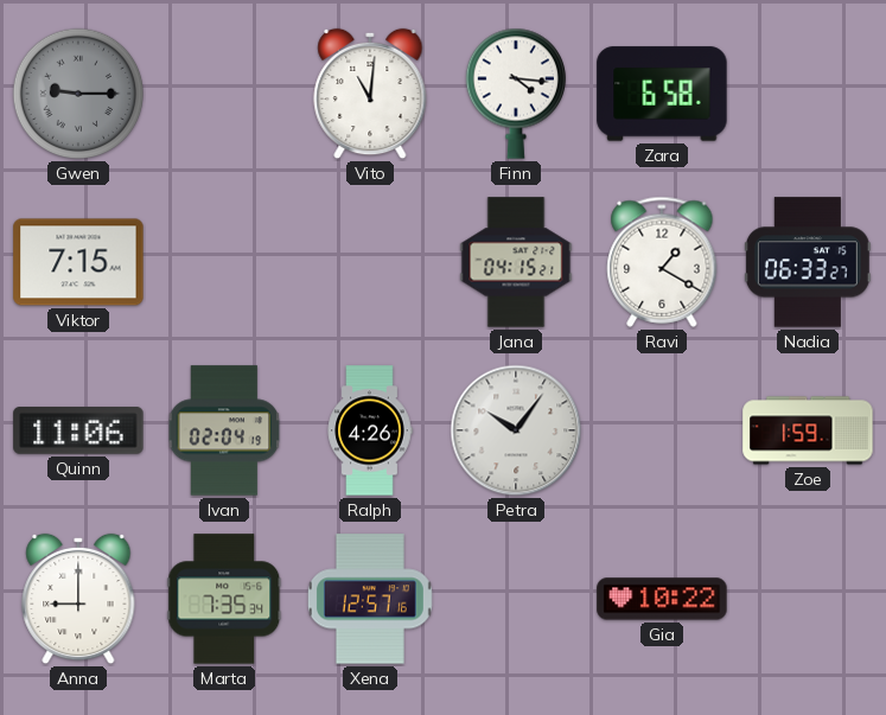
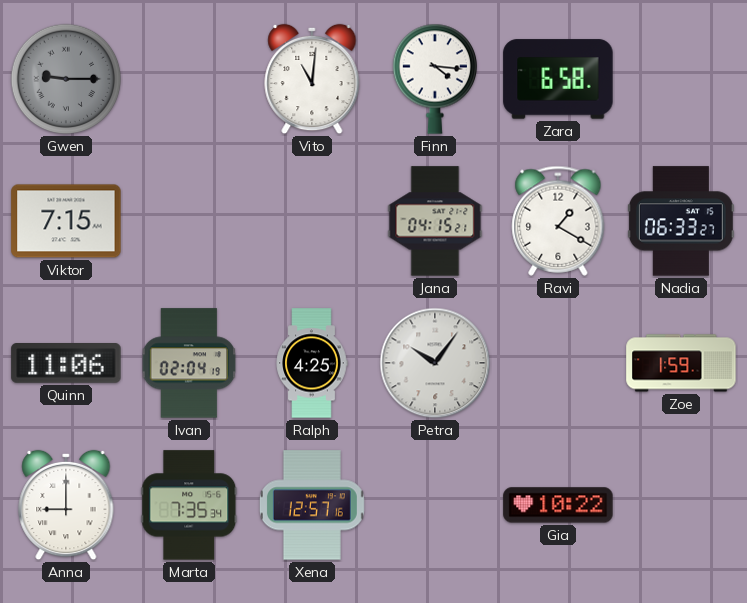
Ralph: 4:26 -> 4:25 (312, 363)
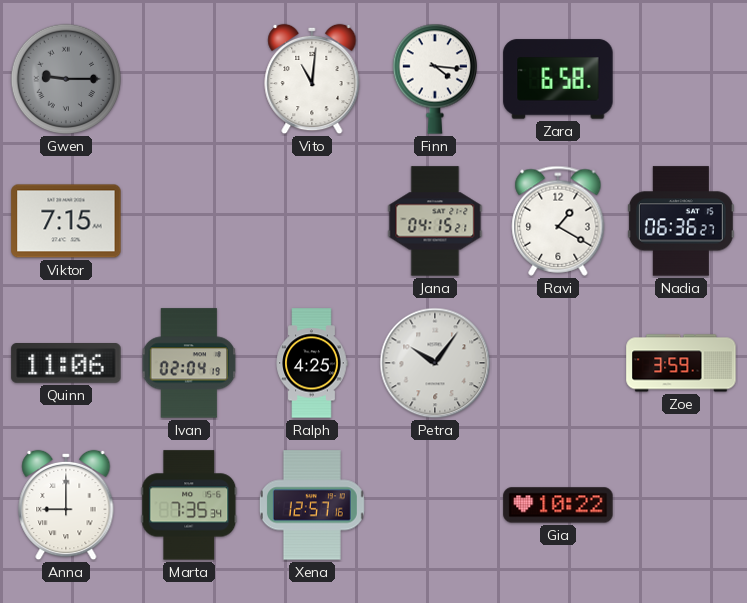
Nadia: 06:33 -> 06:36 (681, 221)
Zoe: 1:59 -> 3:59 (681, 363)
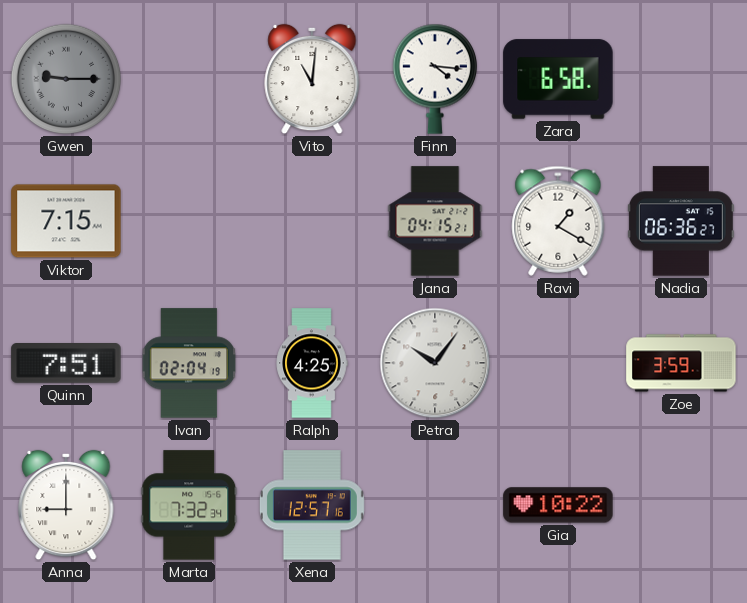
Quinn: 11:06 -> 7:51 (66, 364)
Marta: 7:35 -> 7:32 (189, 505)
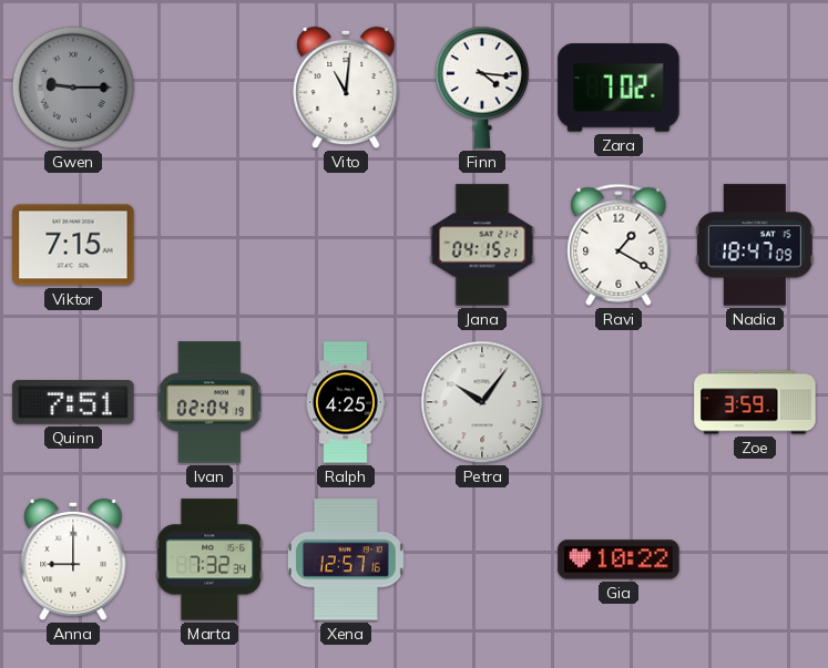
Zara: 6:58 -> 7:02 (619, 88)
Nadia: 06:36 -> 18:47 (755, 245)
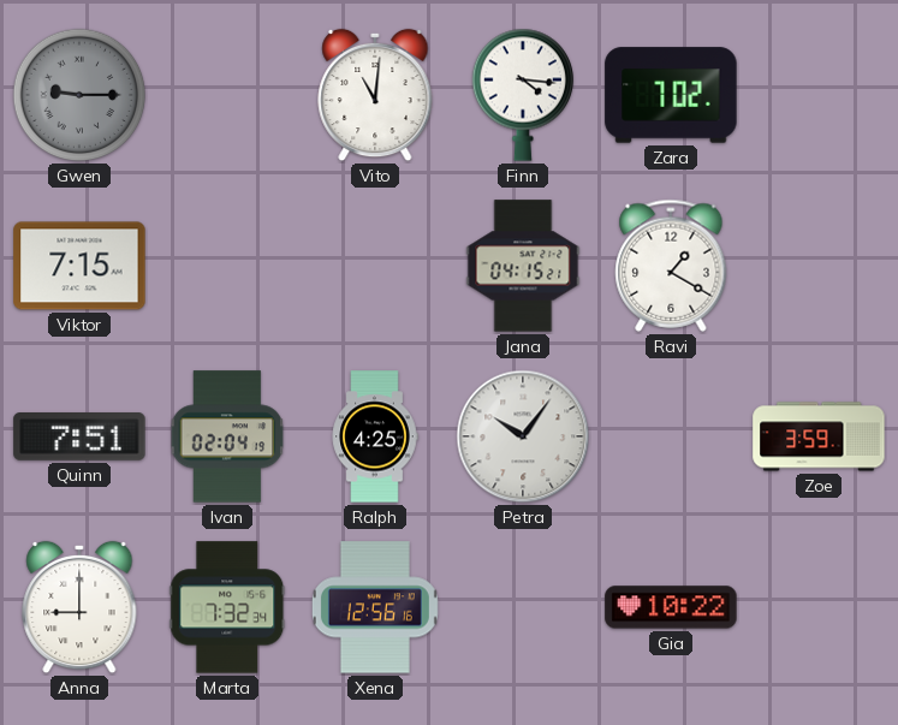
Nadia: 18:47 -> none (755, 245)
Xena: 12:57 -> 12:56 (375, 607)
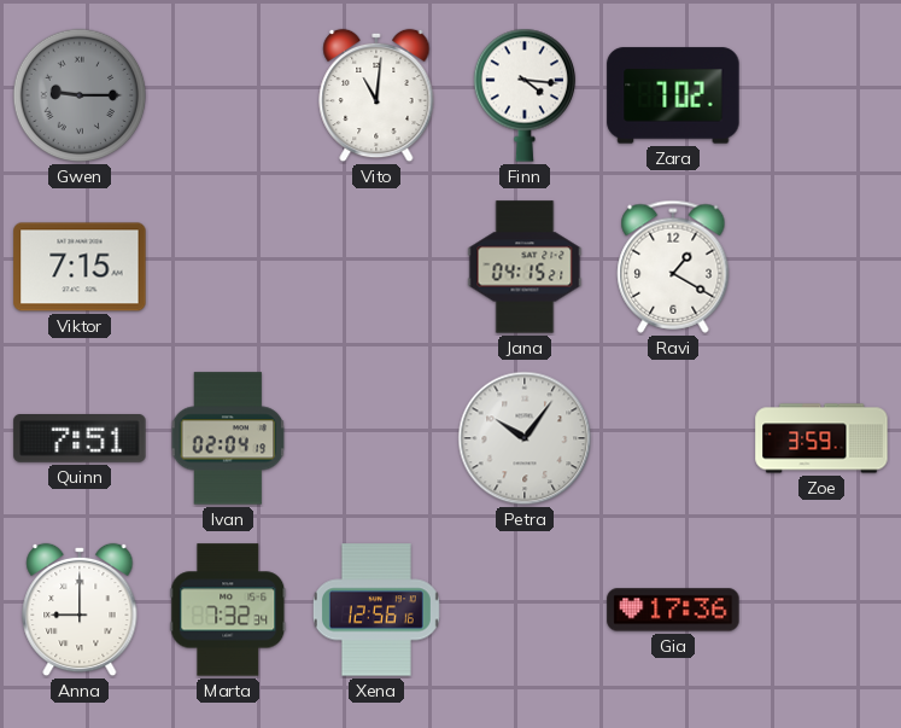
Ralph: 4:25 -> none (375, 436)
Gia: 10:22 -> 17:36 (673, 610)
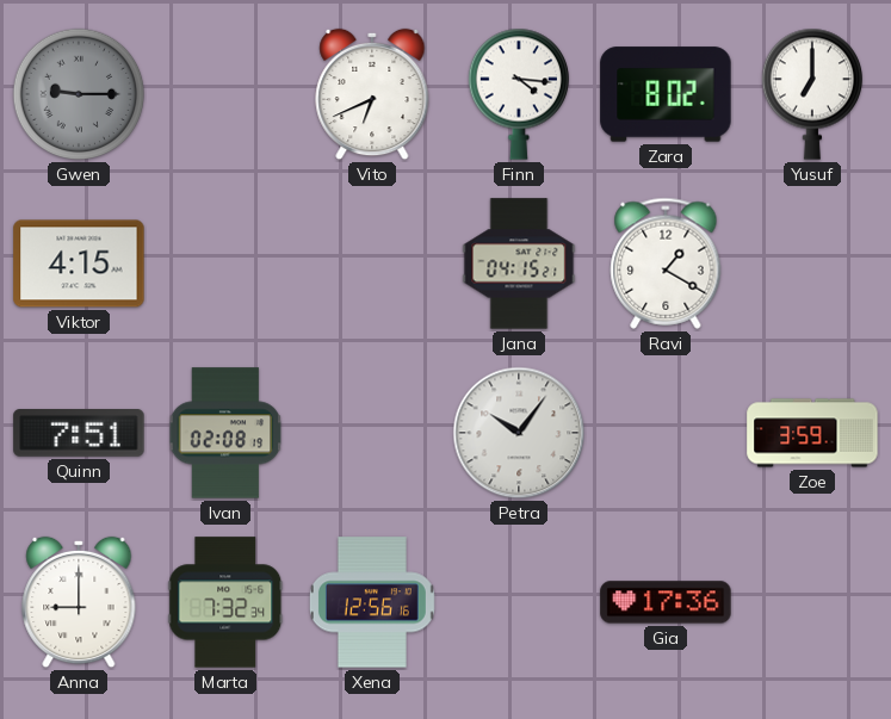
Vito: 11:01 -> 6:41 (372, 94)
Zara: 7:02 -> 8:02 (666, 94)
Yusuf: none -> 7:00 (811, 94)
Viktor: 7:15 -> 4:15 (79, 264)
Ivan: 02:04 -> 02:08 (225, 433)
